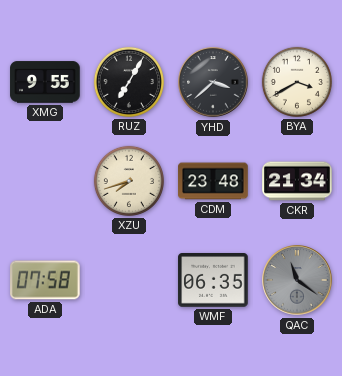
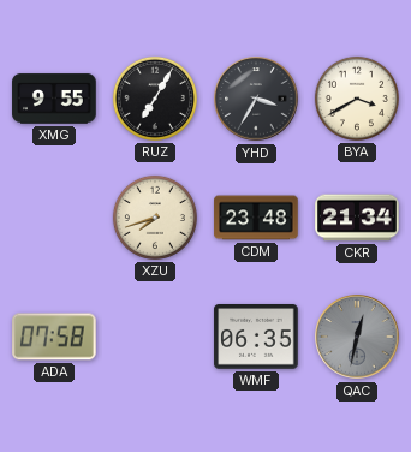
YHD: 3:38 -> 3:35 (256, 99)
QAC: 11:21 -> 12:32 (357, 337)
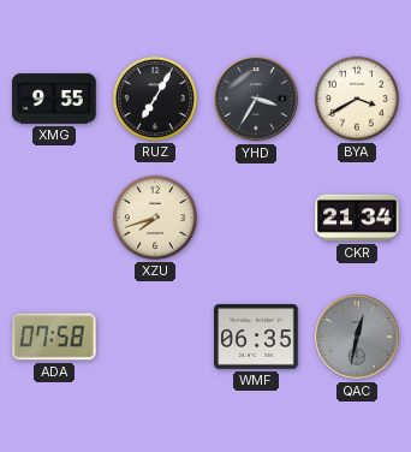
CDM: 23:48 -> none (256, 218)
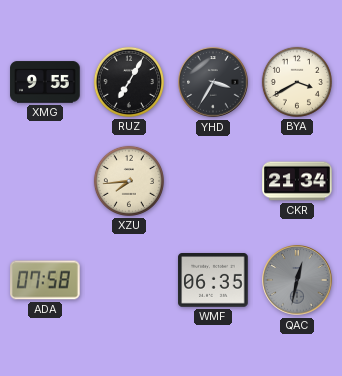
XZU: 7:42 -> 7:44 (129, 181)
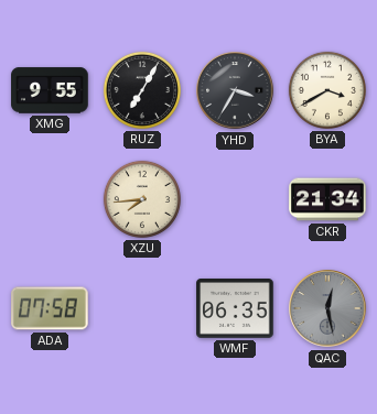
QAC: 12:32 -> 12:28 (327, 308)
